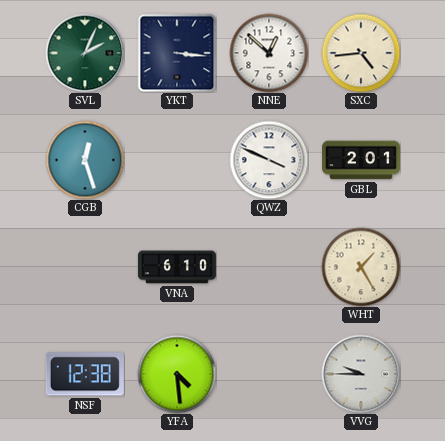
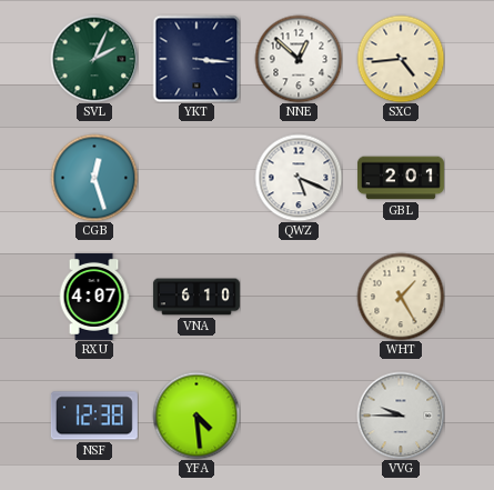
QWZ: 3:49 -> 5:19 (299, 178)
RXU: none -> 4:07 (94, 297)
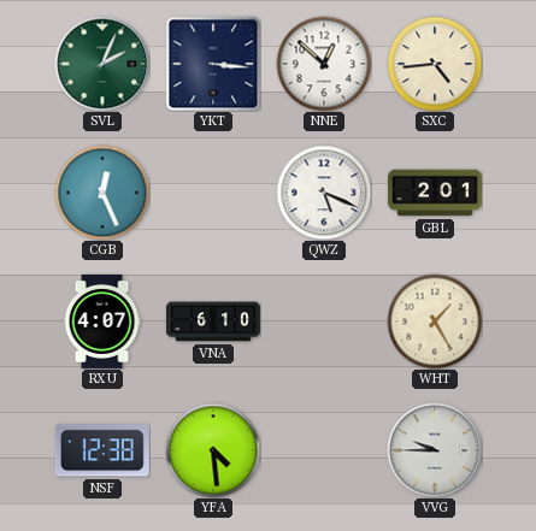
CGB: 12:27 -> 12:26 (102, 193)
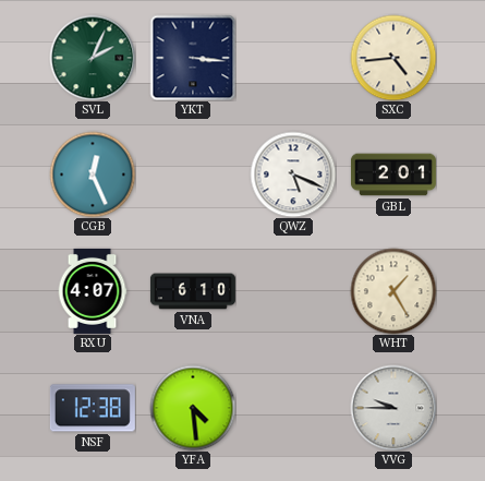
NNE: 12:52 -> none (324, 64)
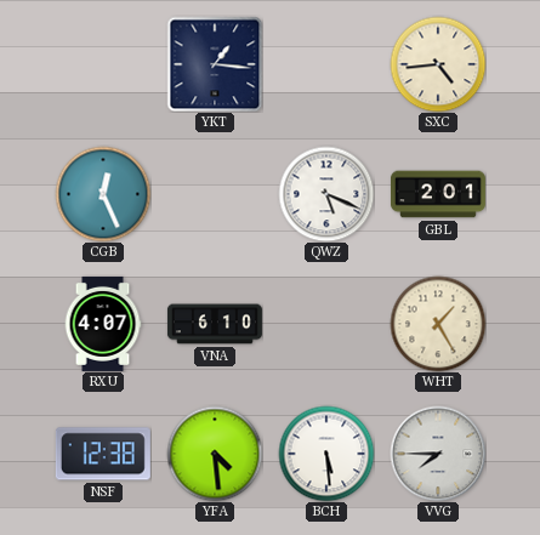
SVL: 2:04 -> none (93, 58)
YKT: 3:16 -> 1:16 (215, 64)
BCH: none -> 5:29 (326, 454)
VVG: 9:45 -> 7:45 (438, 454)
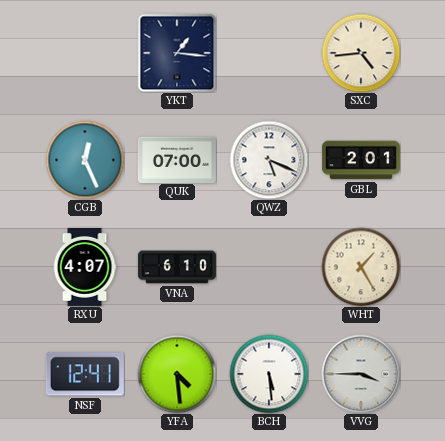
QUK: none -> 07:00 (177, 159)
NSF: 12:38 -> 12:41 (85, 374)
VVG: 7:45 -> 3:45 (361, 374)
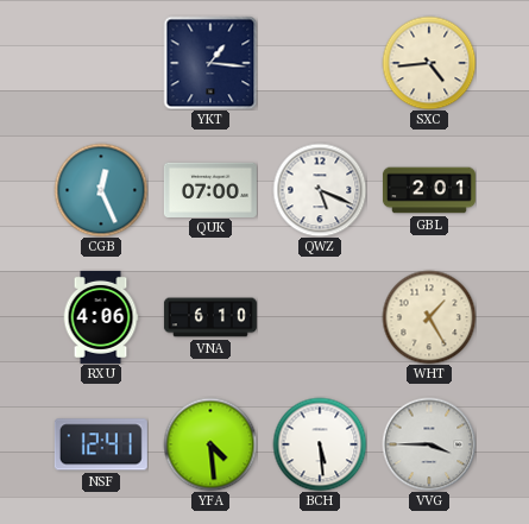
RXU: 4:07 -> 4:06 (101, 317)
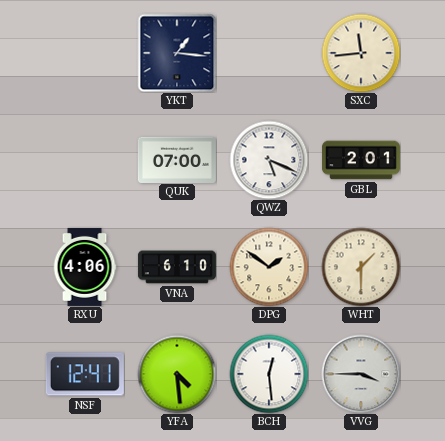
SXC: 4:44 -> 11:44 (361, 53)
CGB: 12:26 -> none (101, 190)
DPG: none -> 1:51 (269, 267)
WHT: 1:25 -> 1:30 (361, 267)
BCH: 5:29 -> 12:29 (269, 374)
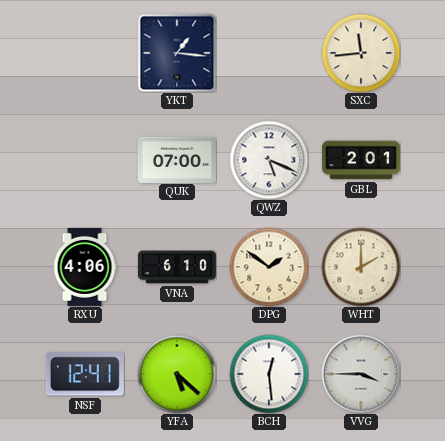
WHT: 1:30 -> 2:00 (361, 267)
YFA: 4:29 -> 5:22 (177, 374)
